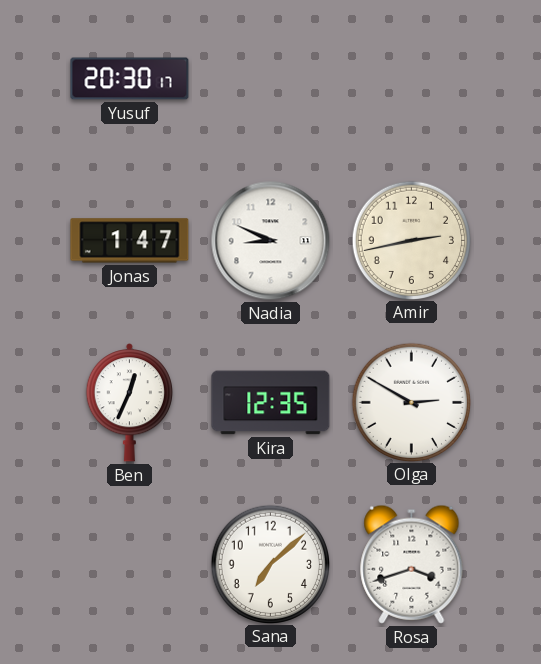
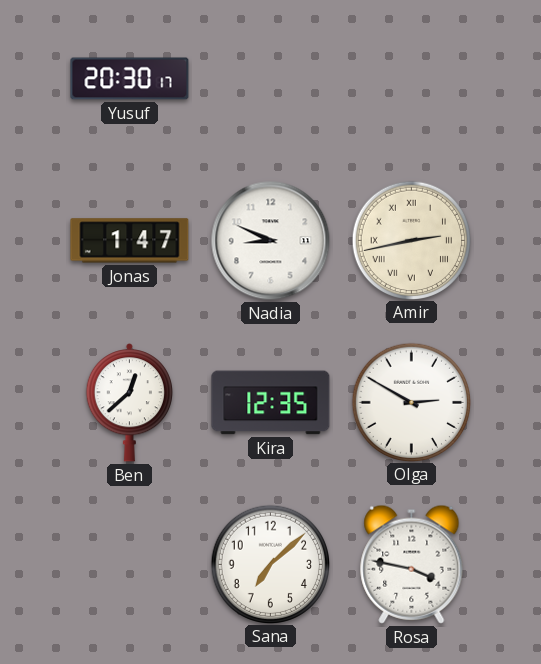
Amir numerals: Arabic -> Roman (411, 240)
Ben: 12:34 -> 12:38 (129, 403)
Rosa: 3:42 -> 3:47 (412, 564)
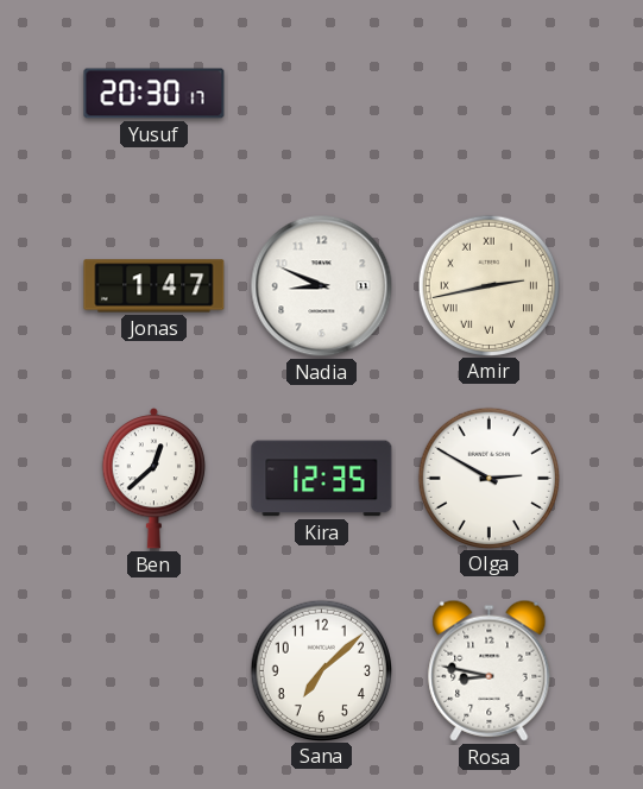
Rosa: 3:47 -> 8:47 (490, 670)
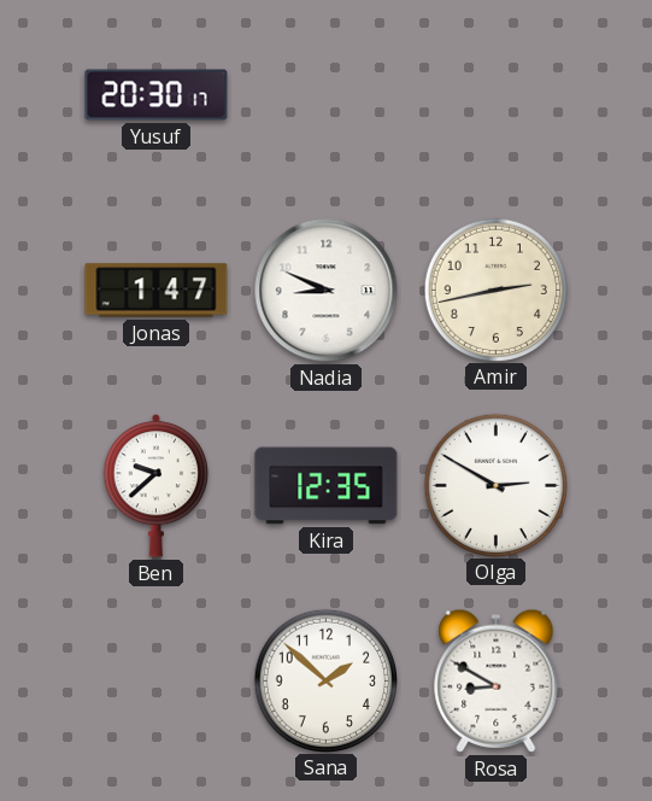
Amir numerals: Roman -> Arabic (495, 290)
Ben: 12:38 -> 9:38 (155, 486)
Sana: 7:08 -> 1:52 (325, 680)
Rosa: 8:47 -> 8:50 (497, 680)
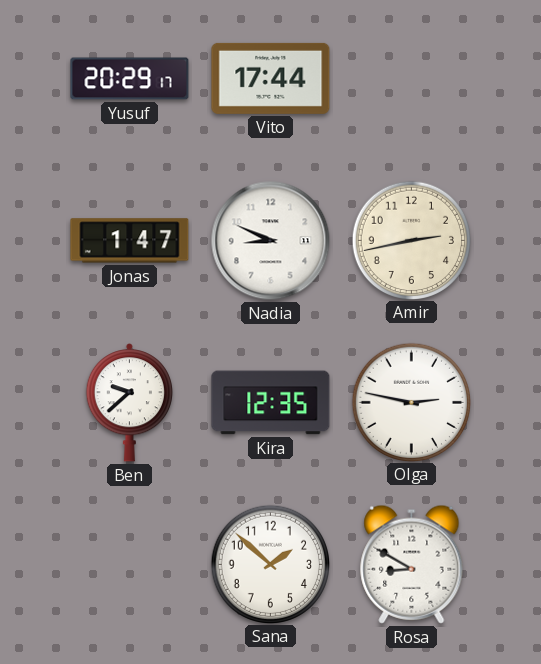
Yusuf: 20:30 -> 20:29 (130, 79)
Vito: none -> 17:44 (271, 78)
Olga: 2:50 -> 2:47 (411, 402)
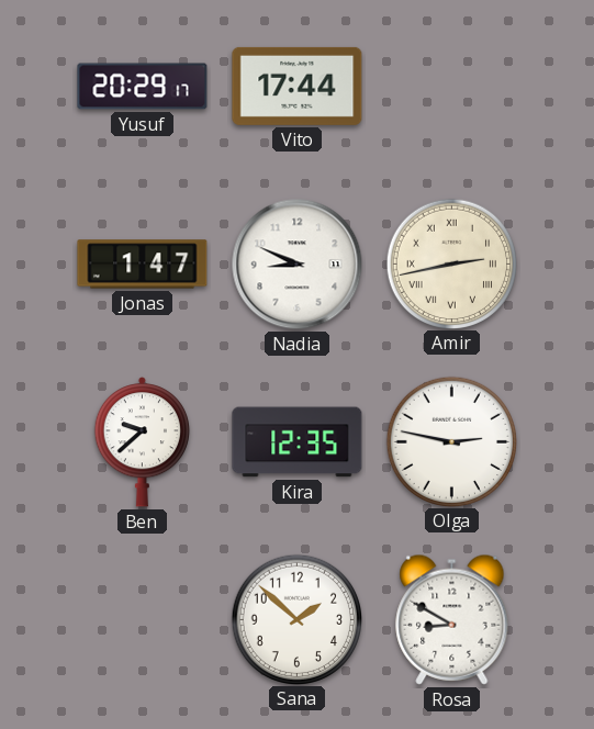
Amir numerals: Arabic -> Roman (451, 263)
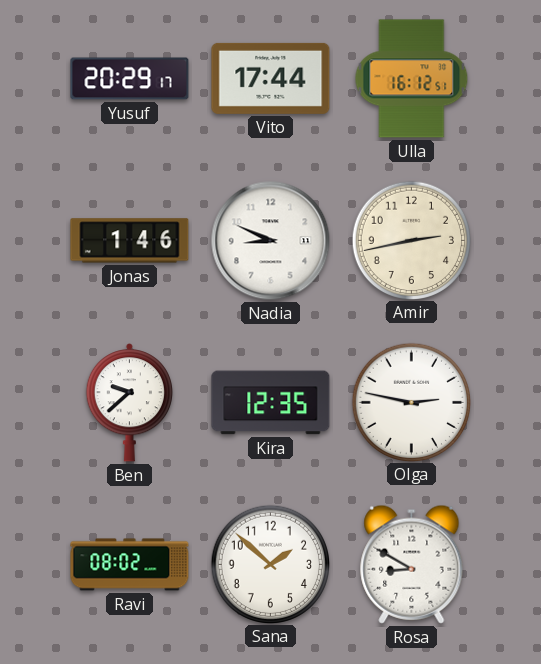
Ulla: none -> 16:12 (412, 79)
Jonas: 1:47 -> 1:46 (130, 241)
Amir numerals: Roman -> Arabic (411, 240)
Ravi: none -> 08:02 (130, 565)
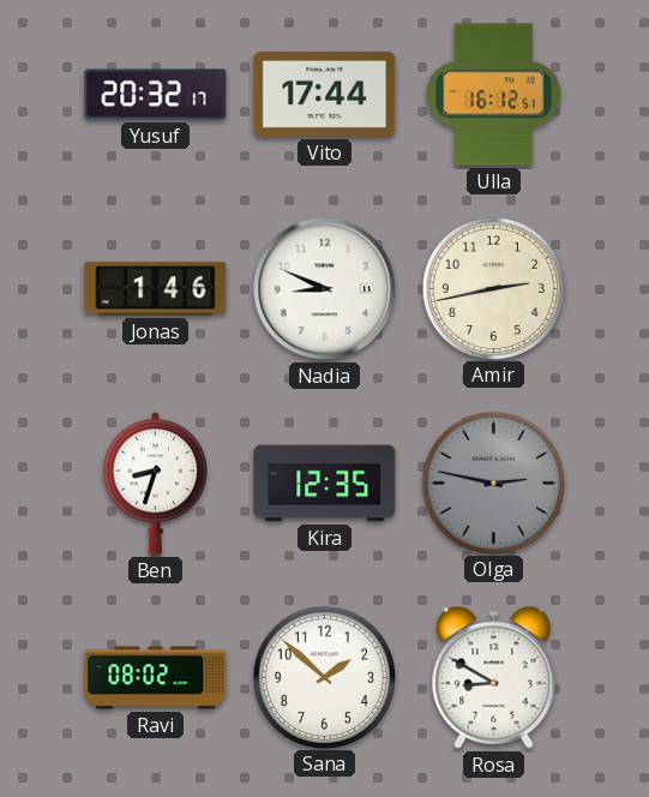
Yusuf: 20:29 -> 20:32 (156, 95)
Ben: 9:38 -> 8:33 (155, 484)
Olga dial: white -> grey (493, 483)
